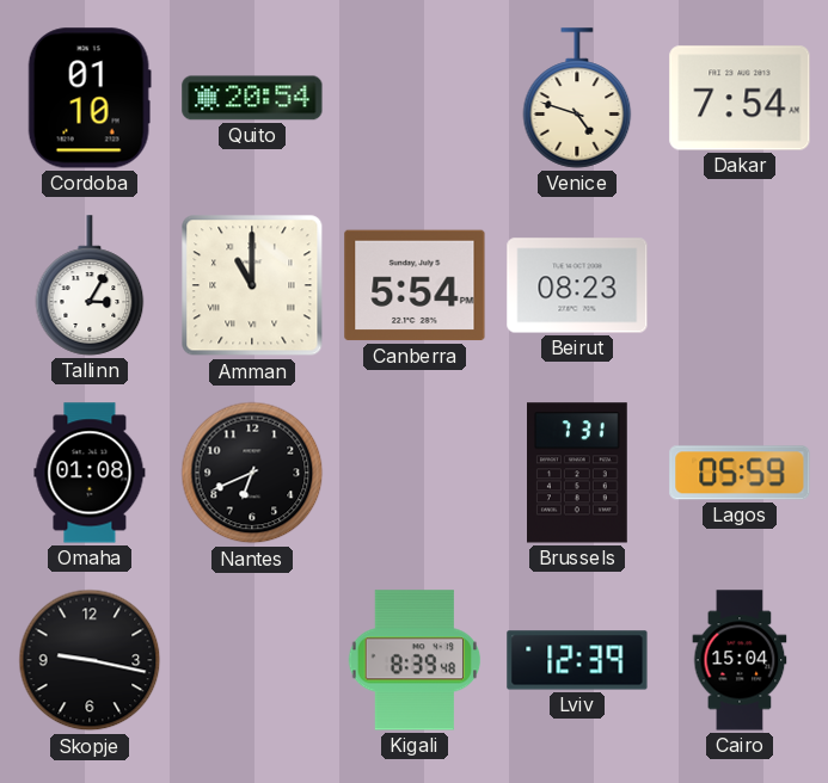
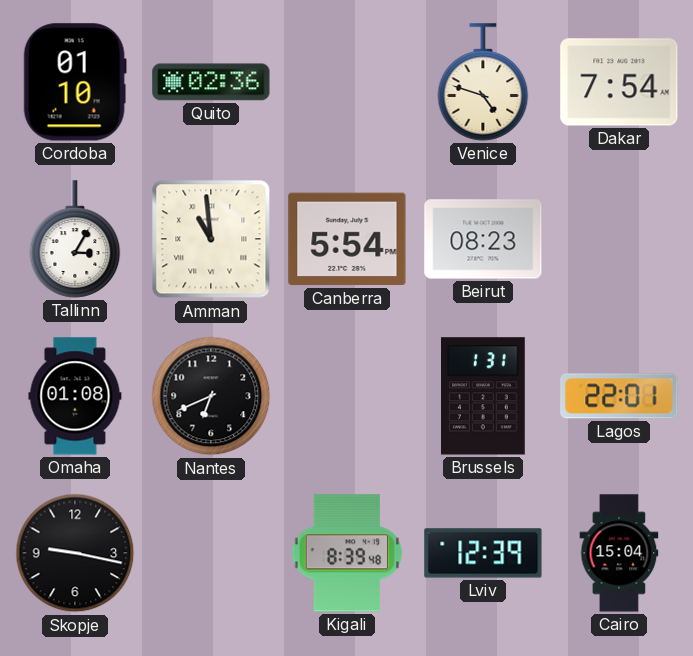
Quito: 20:54 -> 02:36 (211, 82)
Amman: 11:00 -> 10:59 (211, 239)
Brussels: 7:31 -> 1:31 (484, 396)
Lagos: 05:59 -> 22:01 (619, 396)
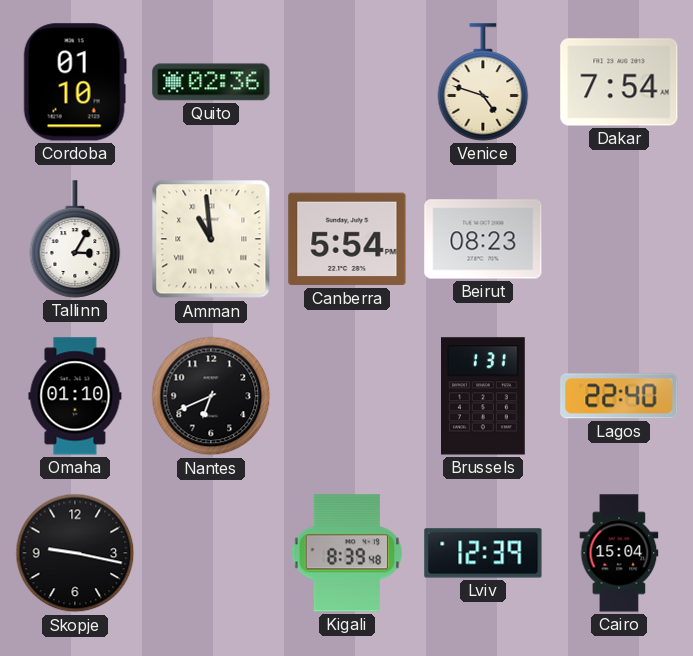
Omaha: 01:08 -> 01:10 (75, 396)
Lagos: 22:01 -> 22:40 (619, 396)
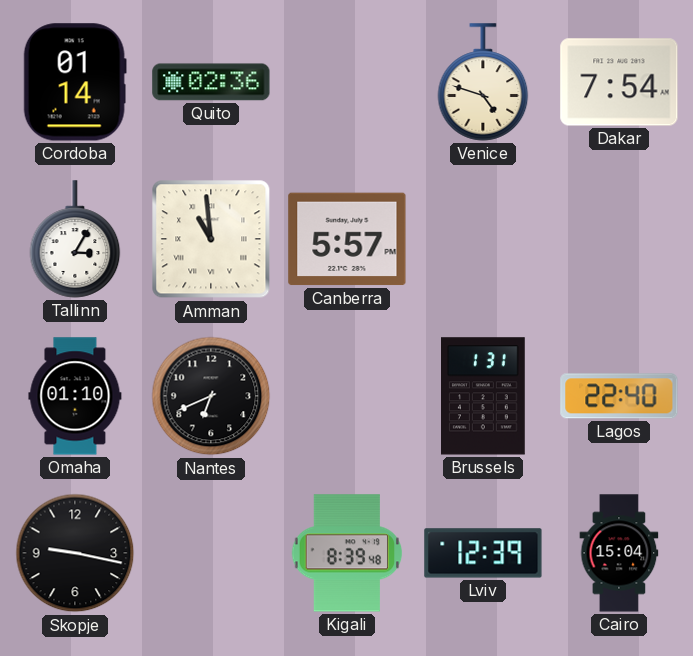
Cordoba: 01:10 -> 01:14 (75, 82)
Canberra: 5:54 -> 5:57 (347, 239)
Beirut: 08:23 -> none (483, 239)
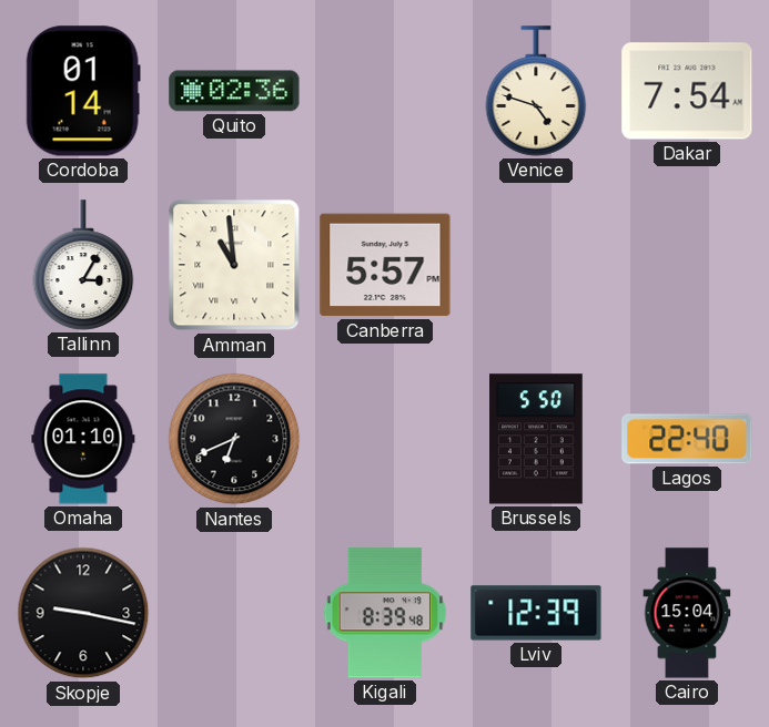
Brussels: 1:31 -> 5:50 (537, 439)
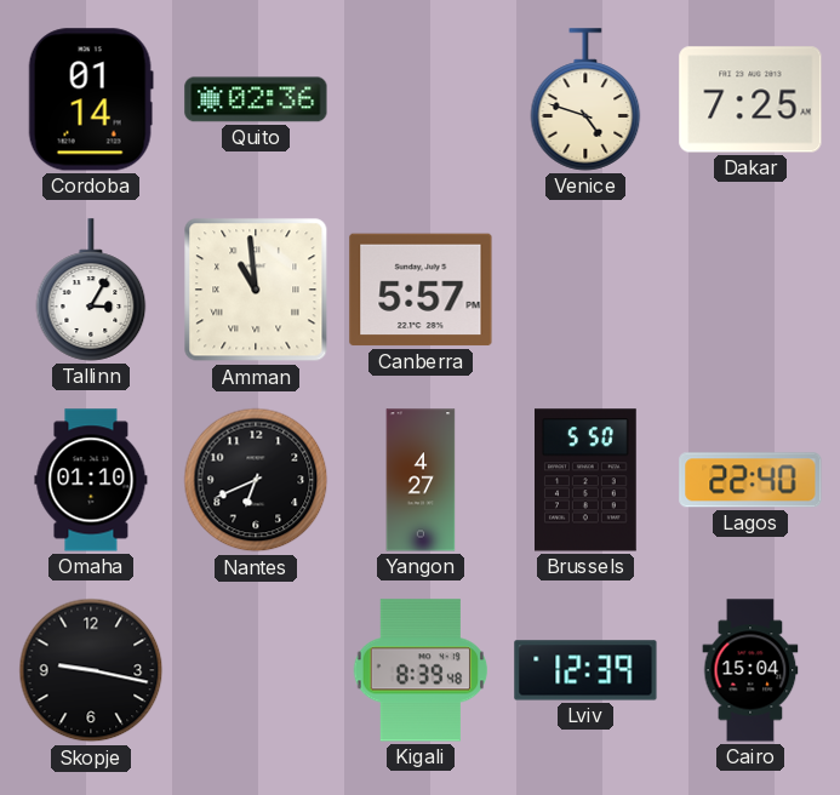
Dakar: 7:54 -> 7:25 (750, 99)
Yangon: none -> 4:27 (421, 480)
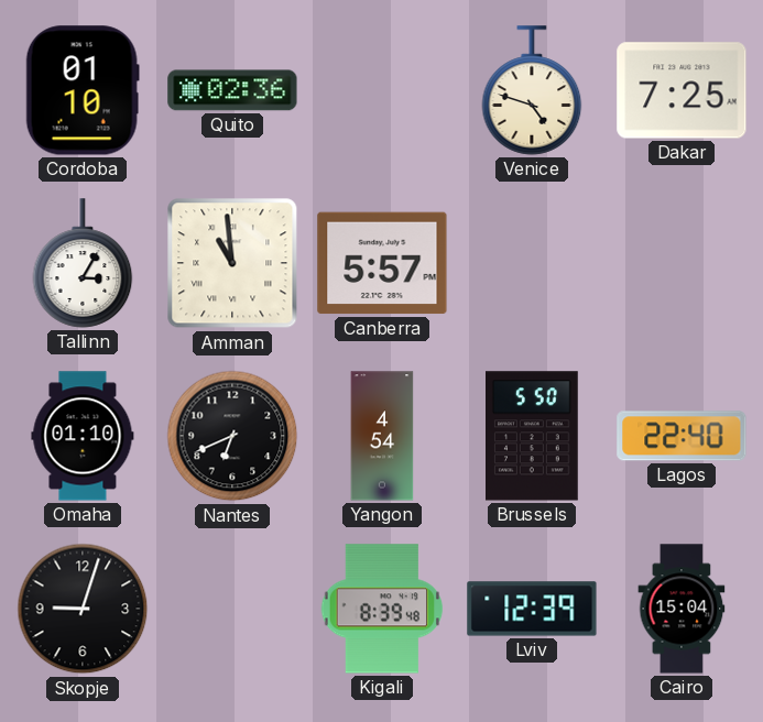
Cordoba: 01:14 -> 01:10 (83, 90)
Yangon: 4:27 -> 4:54 (382, 436)
Skopje: 9:17 -> 9:03 (83, 609)
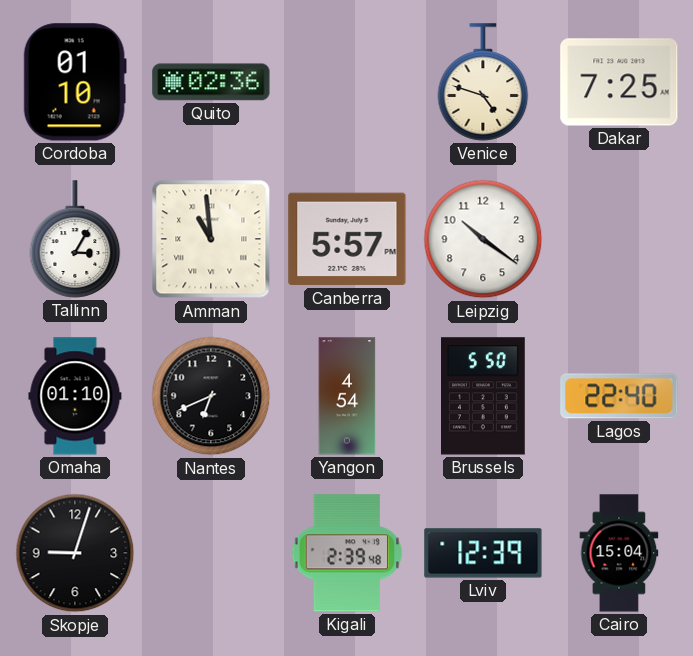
Leipzig: none -> 10:21 (483, 239)
Kigali: 8:39 -> 2:39 (347, 553)
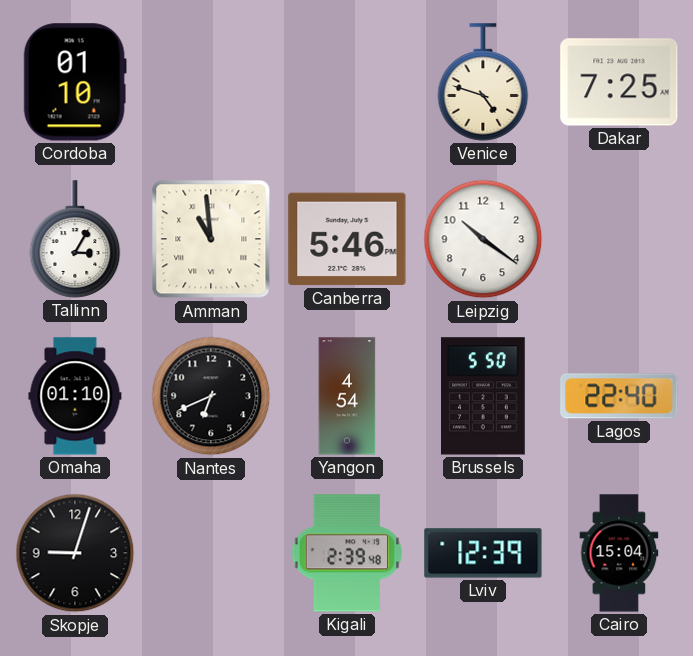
Quito: 02:36 -> none (211, 82)
Canberra: 5:57 -> 5:46 (347, 239)
